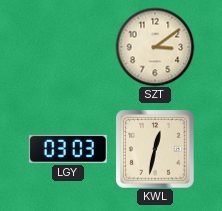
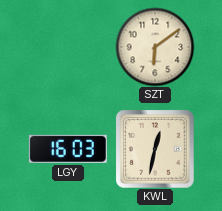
SZT: 3:09 -> 6:09 (155, 47)
LGY: 03:03 -> 16:03 (68, 149)
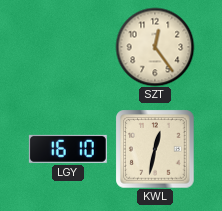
SZT: 6:09 -> 12:24 (155, 47)
LGY: 16:03 -> 16:10 (68, 149)
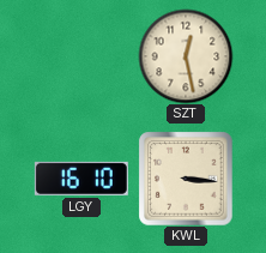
SZT: 12:24 -> 12:28 (186, 56)
KWL: 12:32 -> 3:16 (186, 179)
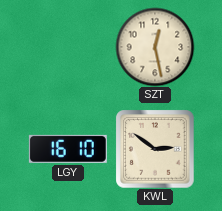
KWL: 3:16 -> 2:51 (155, 149)
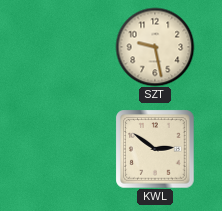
SZT: 12:28 -> 9:28 (155, 47)
LGY: 16:10 -> none (68, 149)
